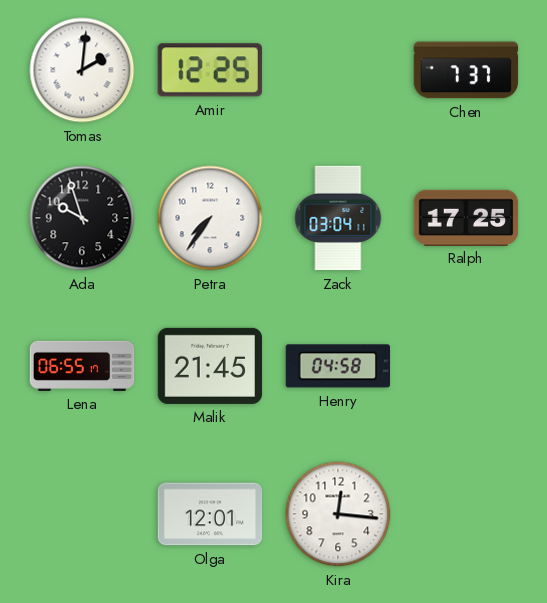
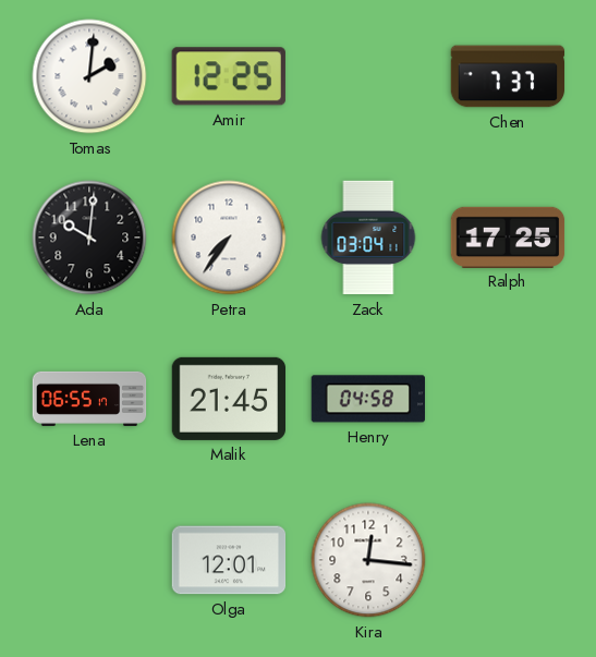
Ada: 9:57 -> 10:01 (89, 238)
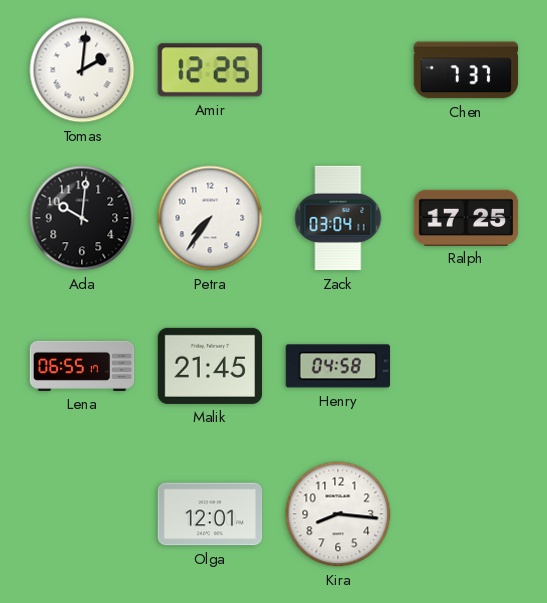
Kira: 12:16 -> 8:16 (338, 514)
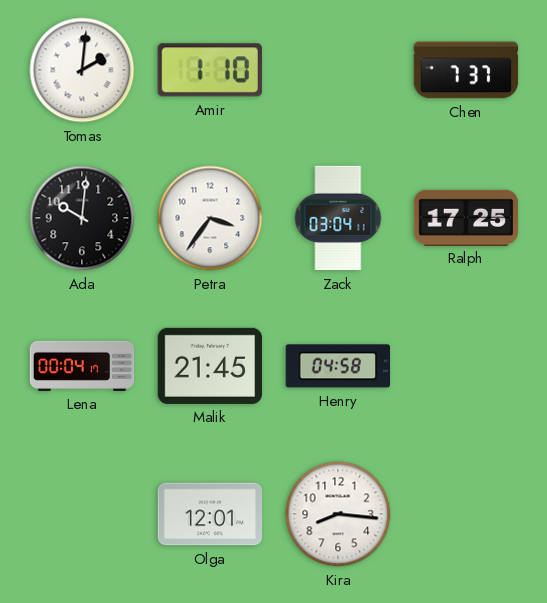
Amir: 12:25 -> 1:10 (210, 70)
Petra: 7:36 -> 3:36 (210, 218)
Lena: 06:55 -> 00:04 (82, 366)
